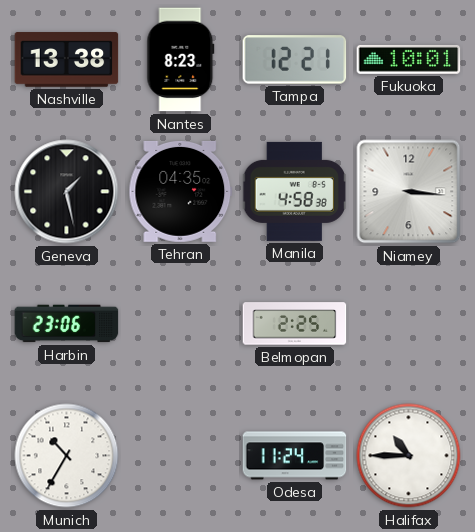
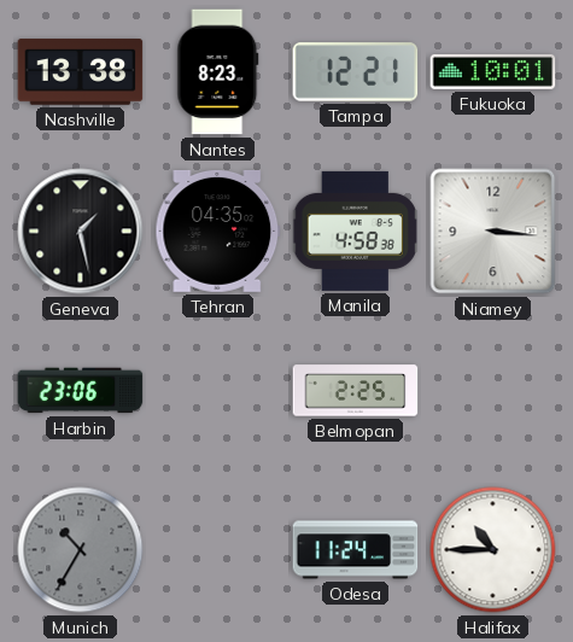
Munich dial: white -> grey (81, 550)
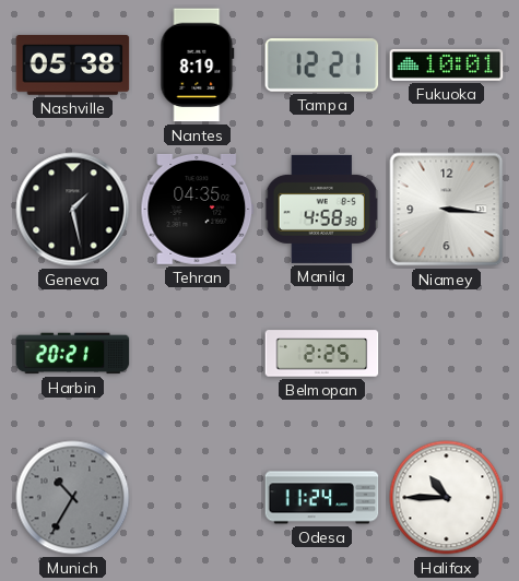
Nashville: 13:38 -> 05:38 (73, 66)
Nantes: 8:23 -> 8:19 (198, 66)
Harbin: 23:06 -> 20:21 (73, 354)
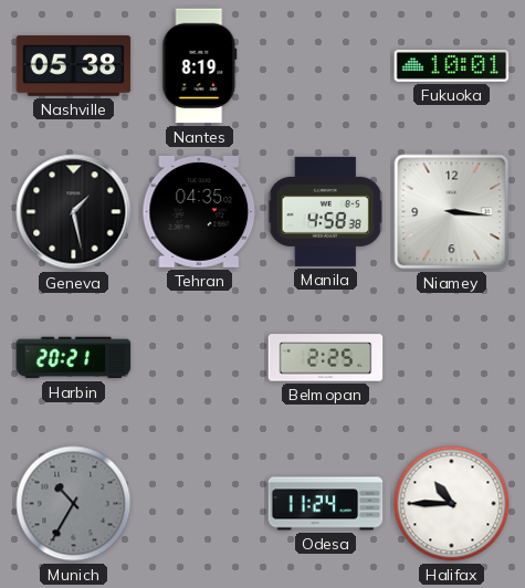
Tampa: 12:21 -> none (322, 66)
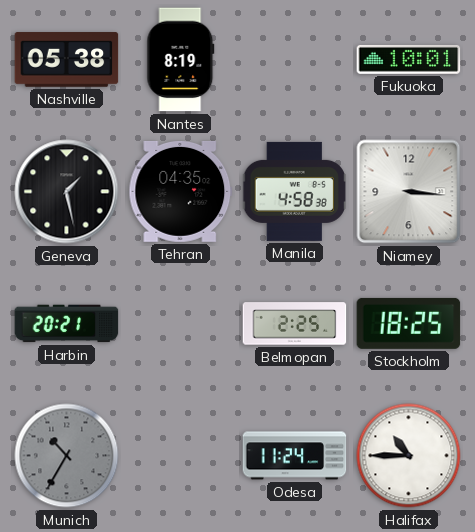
Stockholm: none -> 18:25 (409, 323)
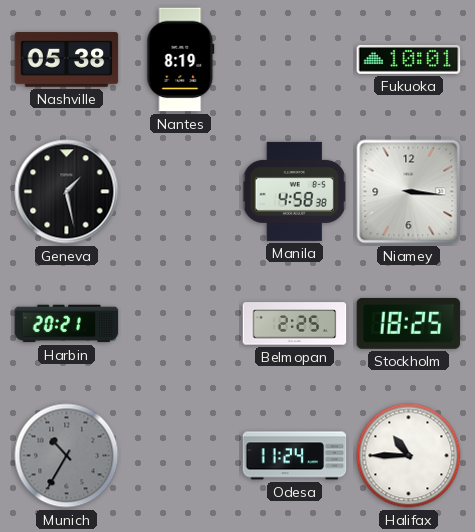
Tehran: 04:35 -> none (181, 191)
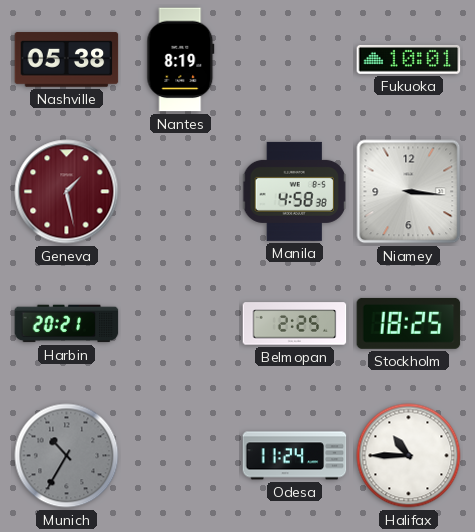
Geneva dial: black -> burgundy (67, 192)
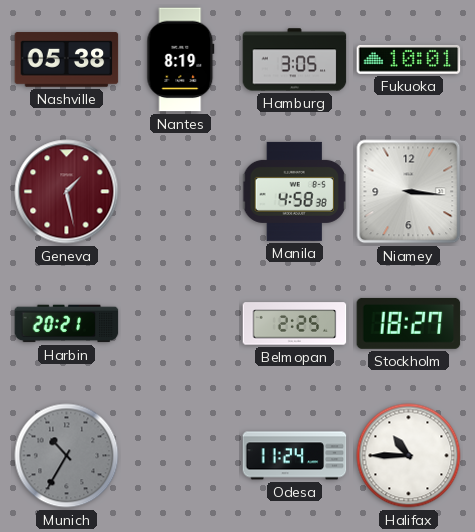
Hamburg: none -> 3:05 (295, 60)
Stockholm: 18:25 -> 18:27 (409, 323)
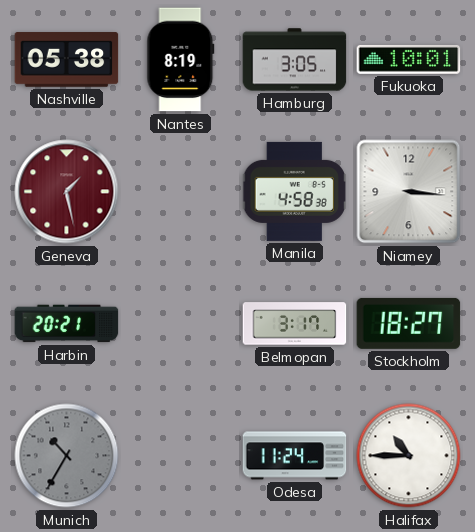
Belmopan: 2:25 -> 3:17 (295, 324)
